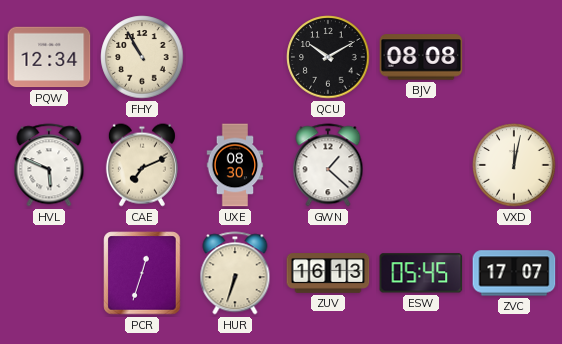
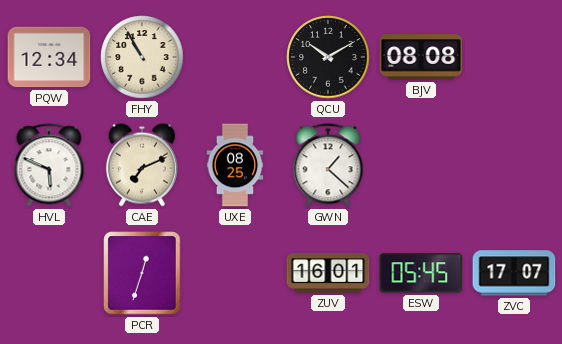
UXE: 08:30 -> 08:25 (235, 165)
VXD: 12:02 -> none (514, 165)
HUR: 6:33 -> none (235, 273)
ZUV: 16:13 -> 16:01 (328, 273)
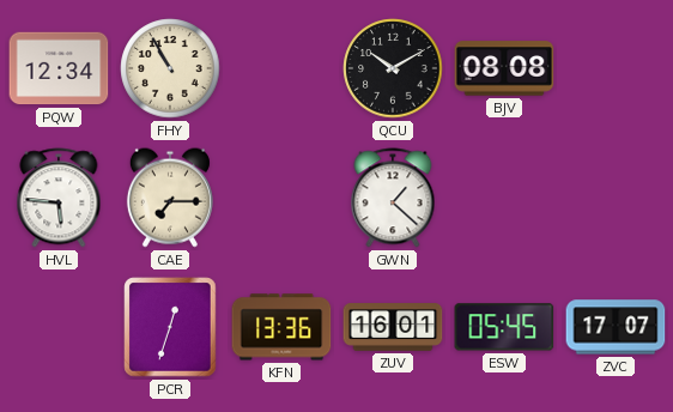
HVL: 5:49 -> 5:46 (59, 198)
CAE: 7:11 -> 7:15 (170, 198)
UXE: 08:25 -> none (235, 165)
KFN: none -> 13:36 (281, 327)
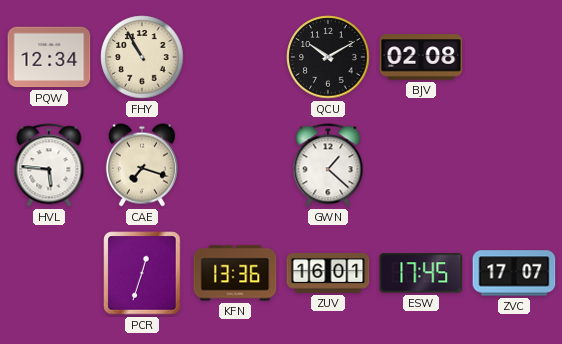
BJV: 08:08 -> 02:08 (421, 57)
CAE: 7:15 -> 7:18 (142, 165)
ESW: 05:45 -> 17:45 (421, 273)
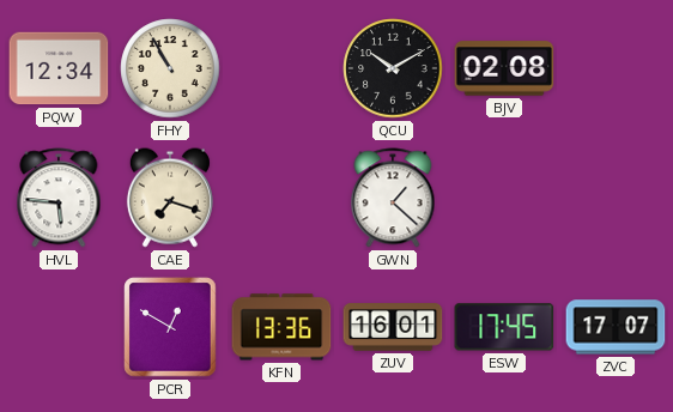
PCR: 12:33 -> 12:50 (170, 327)
